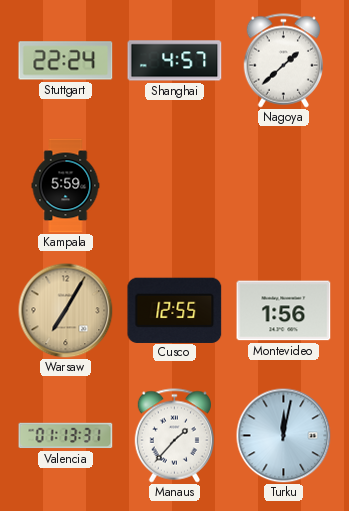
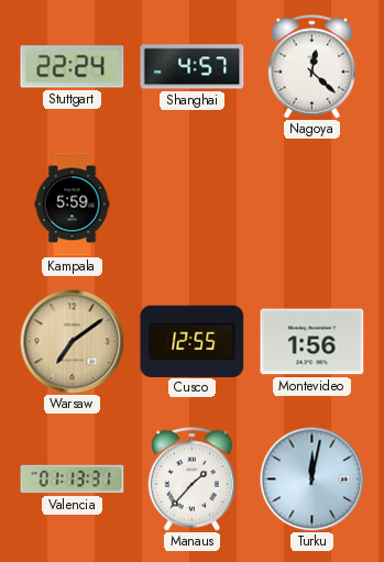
Nagoya: 1:38 -> 12:22 (311, 67)
Warsaw: 7:05 -> 7:09 (72, 341)
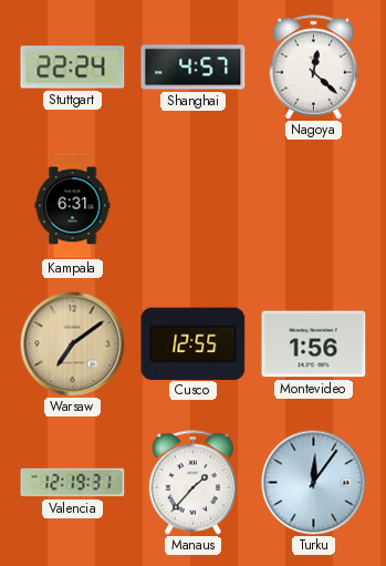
Kampala: 5:59 -> 6:31 (73, 206)
Valencia: 01:13 -> 12:19 (73, 483)
Turku: 12:02 -> 12:06 (313, 482)
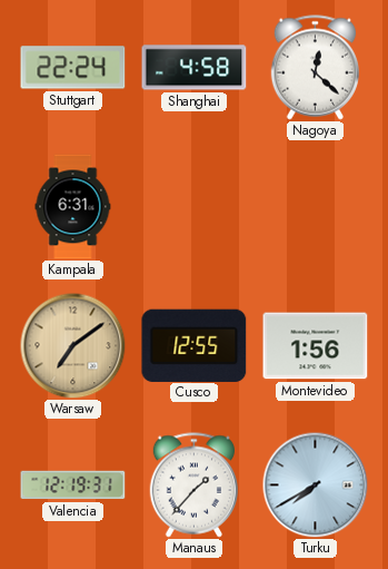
Shanghai: 4:57 -> 4:58 (195, 68)
Turku: 12:06 -> 7:40 (315, 484)
